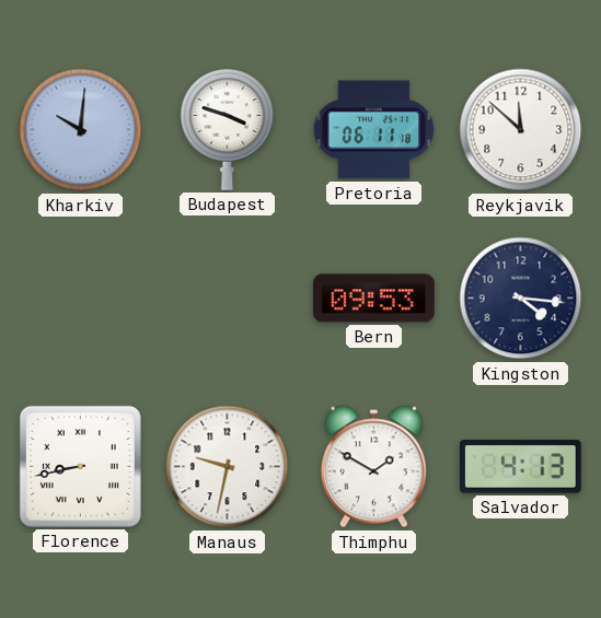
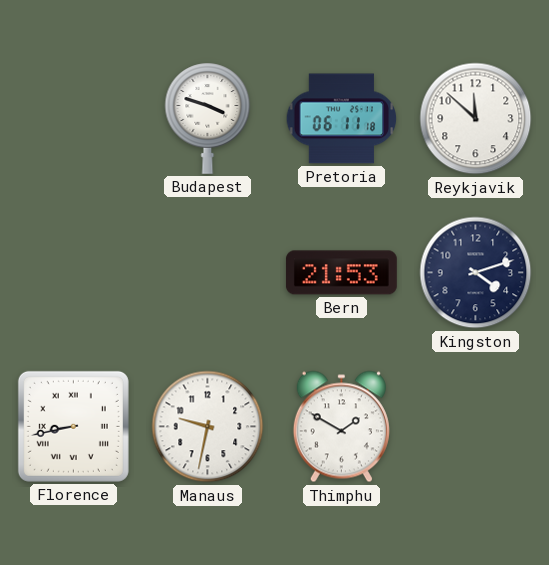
Kharkiv: 10:01 -> none (81, 130)
Bern: 09:53 -> 21:53 (341, 273)
Kingston: 4:16 -> 4:12 (476, 273)
Salvador: 4:13 -> none (520, 467)
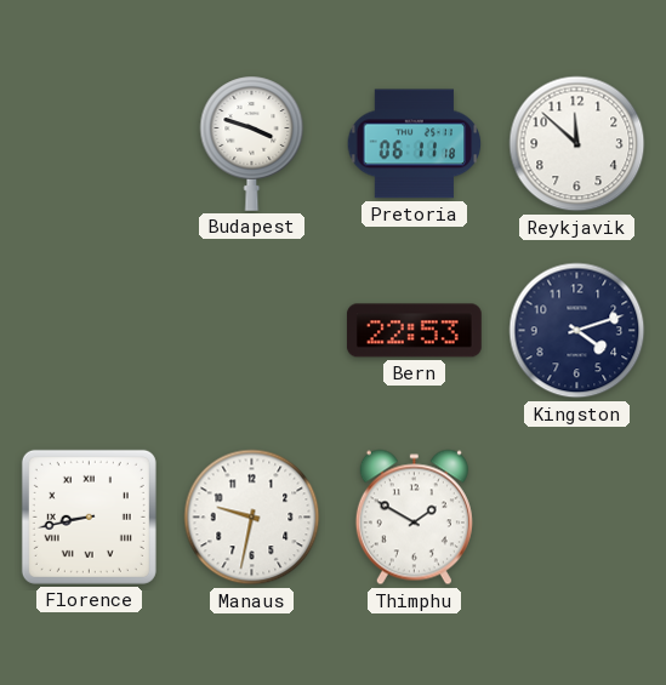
Bern: 21:53 -> 22:53 (414, 331)
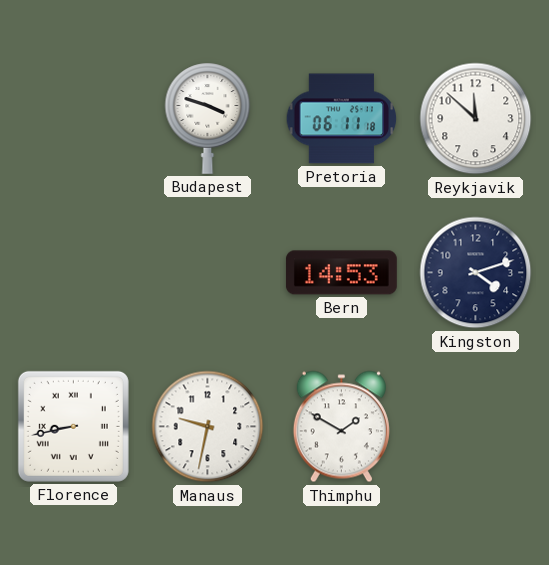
Bern: 22:53 -> 14:53 (341, 273)
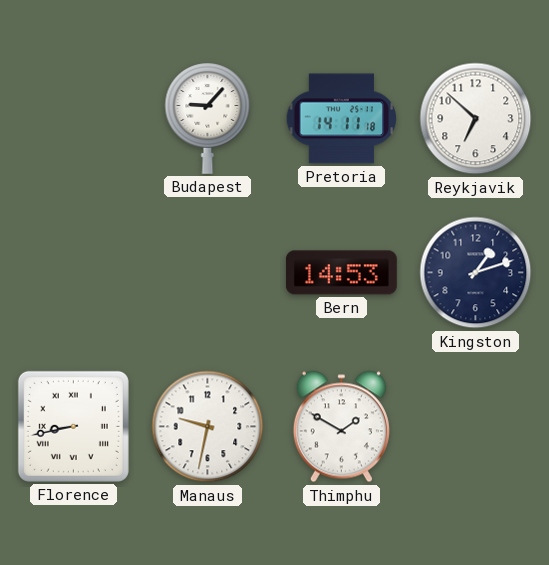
Budapest: 3:48 -> 9:07 (208, 118)
Pretoria: 06:11 -> 14:11 (342, 119)
Reykjavik: 11:52 -> 6:52 (476, 119)
Kingston: 4:12 -> 1:12 (476, 273)
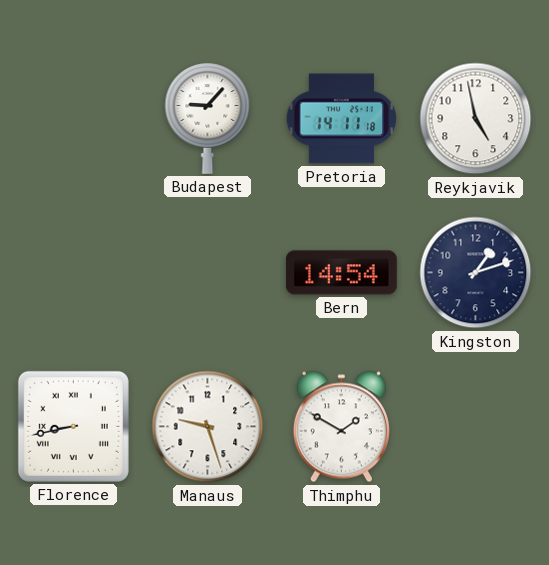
Reykjavik: 6:52 -> 4:58 (476, 119)
Bern: 14:53 -> 14:54 (341, 273)
Manaus: 9:32 -> 9:27 (208, 427)
